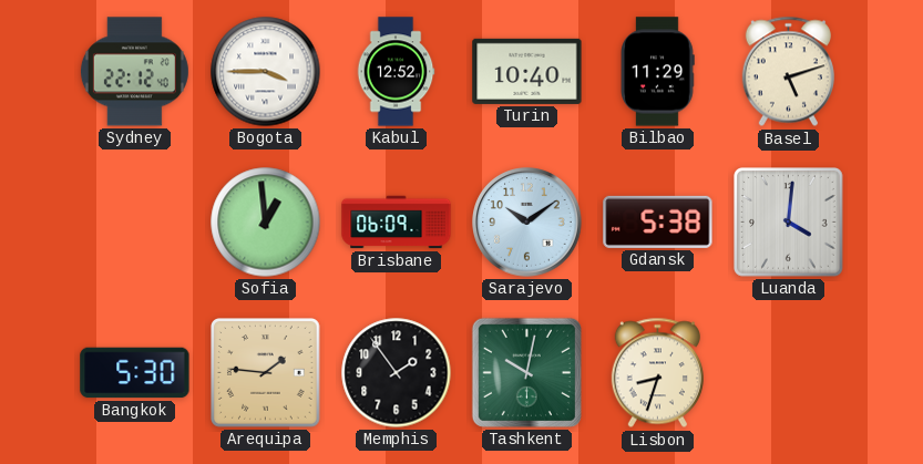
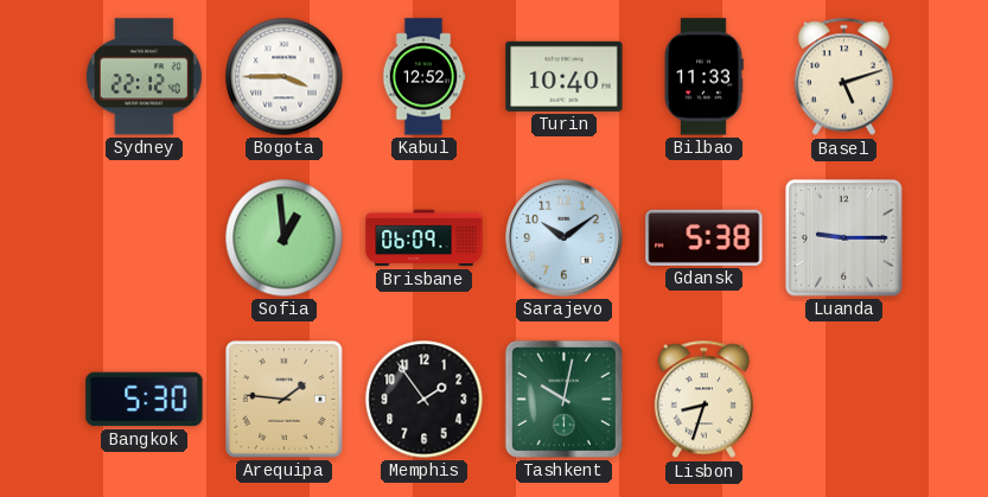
Bilbao: 11:29 -> 11:33 (703, 77)
Luanda: 4:01 -> 9:15 (844, 238)
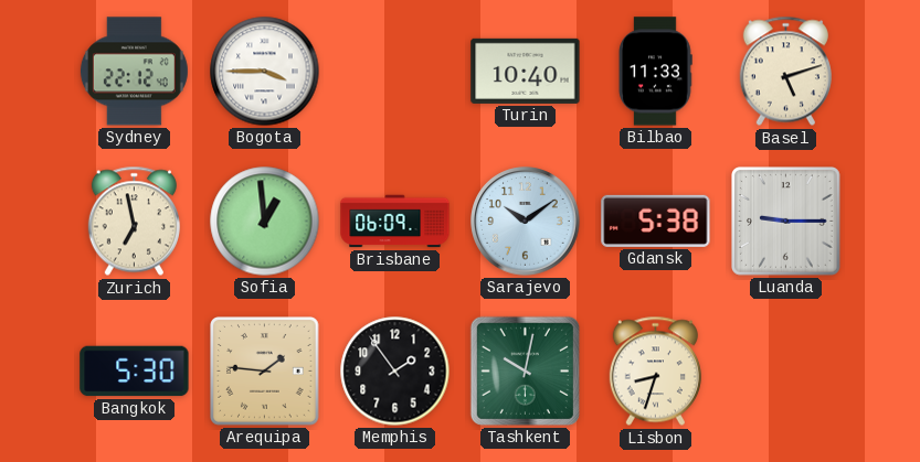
Kabul: 12:52 -> none (423, 77)
Zurich: none -> 6:58 (134, 222)
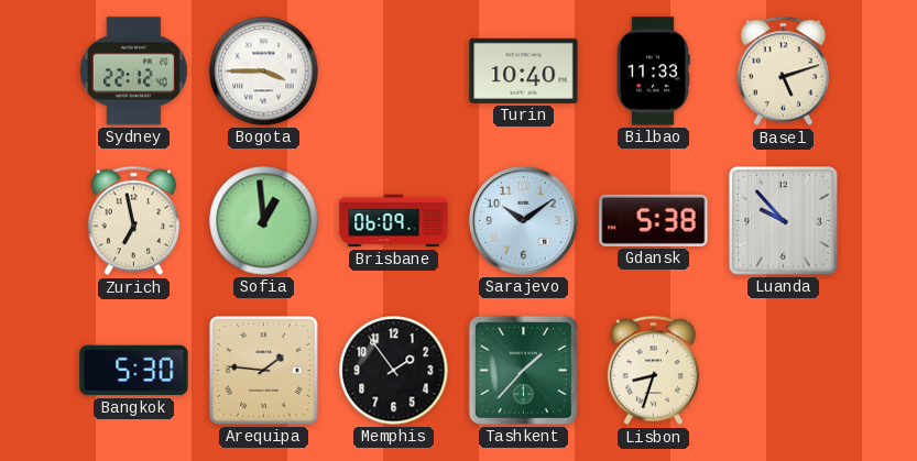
Luanda: 9:15 -> 9:53 (784, 221)
Tashkent: 10:02 -> 1:37 (523, 370)
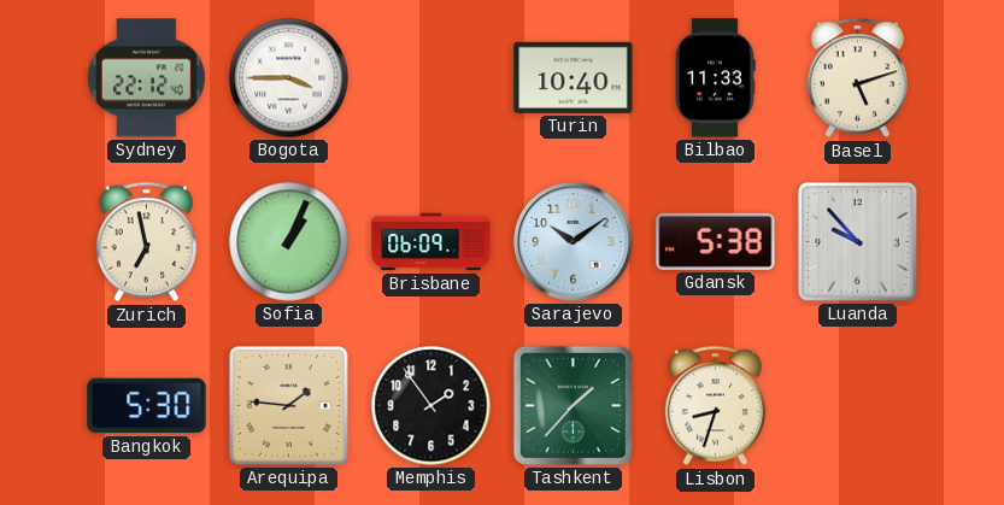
Sofia: 12:59 -> 1:04 (289, 242)
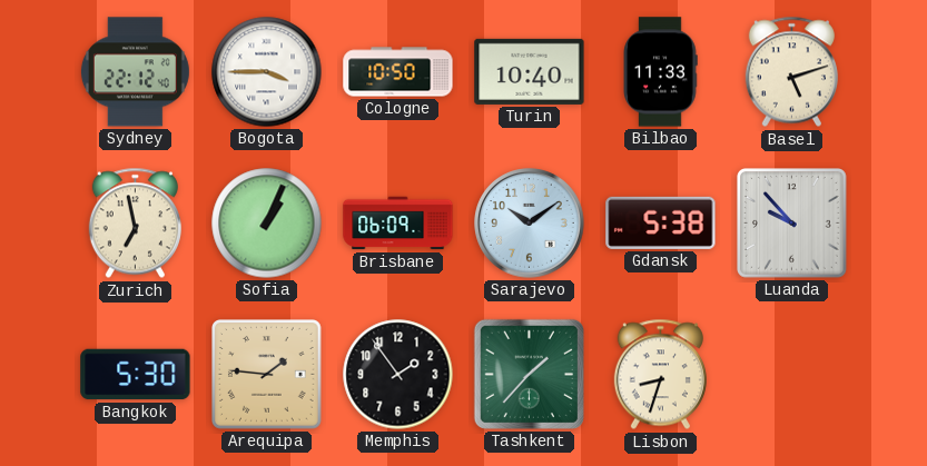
Cologne: none -> 10:50 (398, 72)
